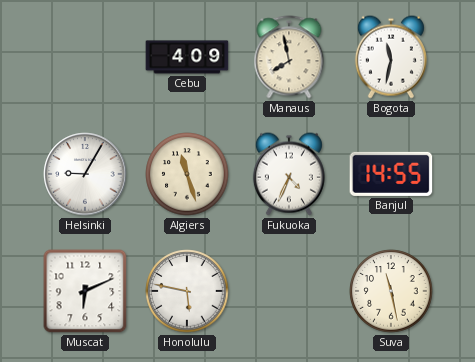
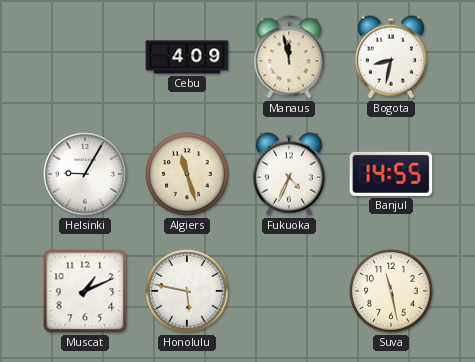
Manaus: 7:58 -> 11:58 (289, 57)
Bogota: 11:32 -> 8:32 (391, 57)
Muscat: 6:11 -> 1:11 (85, 291)
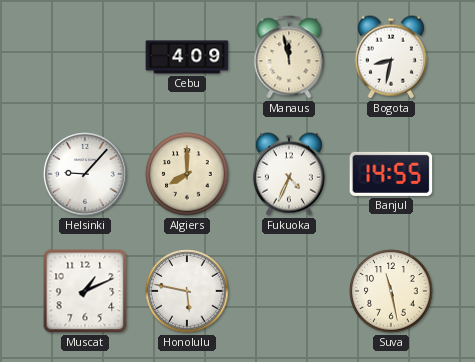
Helsinki: 9:05 -> 9:07 (85, 174)
Algiers: 11:27 -> 8:00 (187, 174)
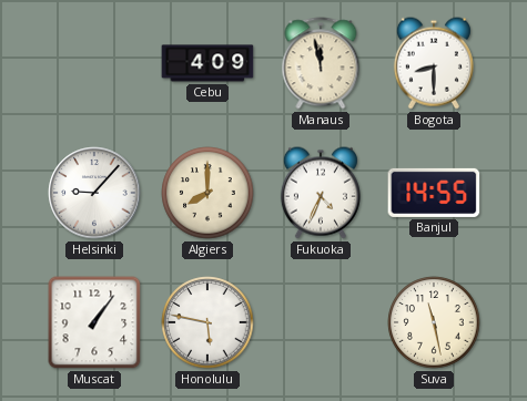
Bogota: 8:32 -> 8:30 (434, 63)
Muscat: 1:11 -> 1:06 (94, 322)
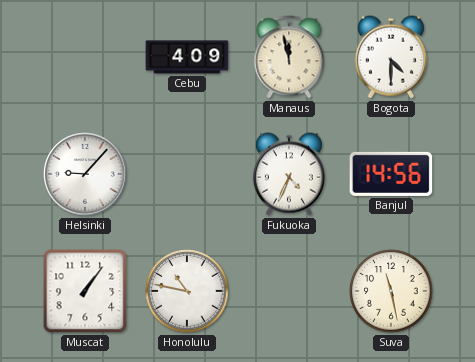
Bogota: 8:30 -> 4:30 (391, 57)
Algiers: 8:00 -> none (207, 193)
Banjul: 14:55 -> 14:56 (391, 174)
Honolulu: 5:47 -> 10:47 (187, 291)
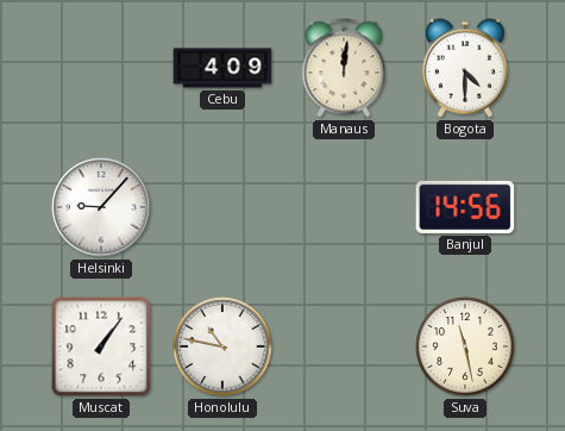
Manaus: 11:58 -> 12:01 (344, 68)
Fukuoka: 4:34 -> none (289, 174)
